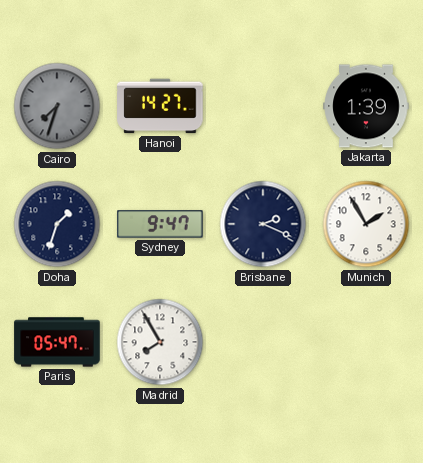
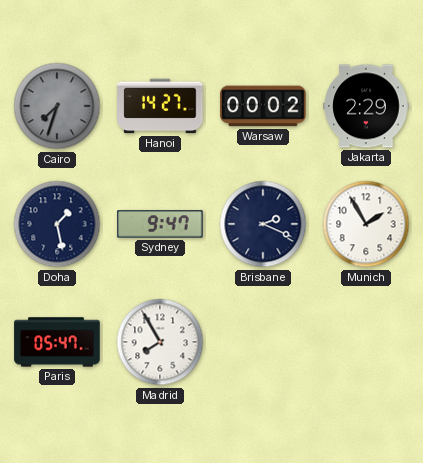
Warsaw: none -> 00:02 (263, 106)
Jakarta: 1:39 -> 2:29 (366, 106)
Doha: 1:33 -> 1:28 (57, 224)
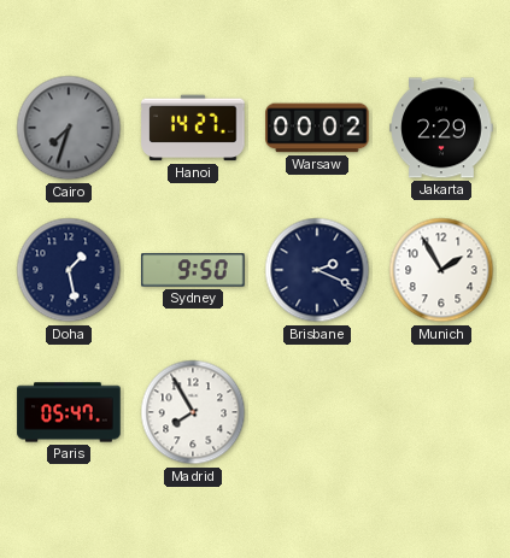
Sydney: 9:47 -> 9:50 (193, 270)
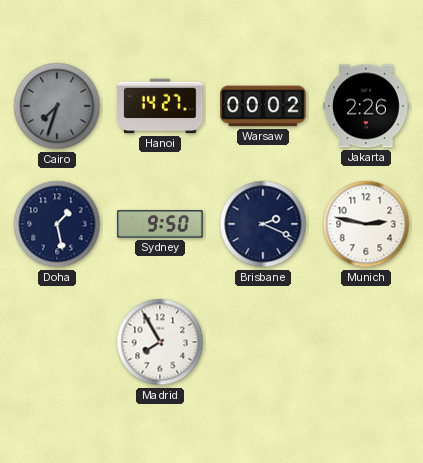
Jakarta: 2:29 -> 2:26 (366, 106)
Munich: 1:55 -> 2:47 (366, 224)
Paris: 05:47 -> none (69, 412)
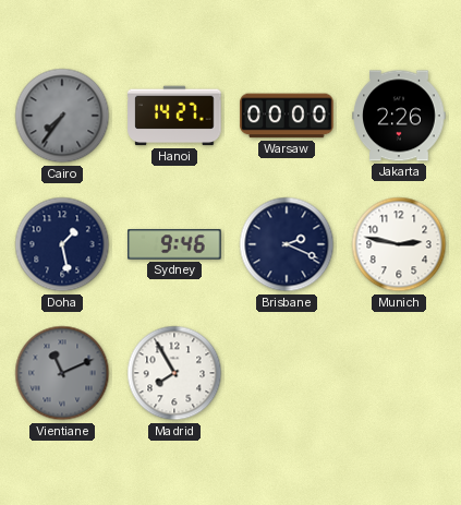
Cairo: 7:33 -> 7:36 (62, 116)
Warsaw: 00:02 -> 00:00 (287, 116)
Sydney: 9:50 -> 9:46 (174, 244)
Vientiane: none -> 11:11 (62, 373)
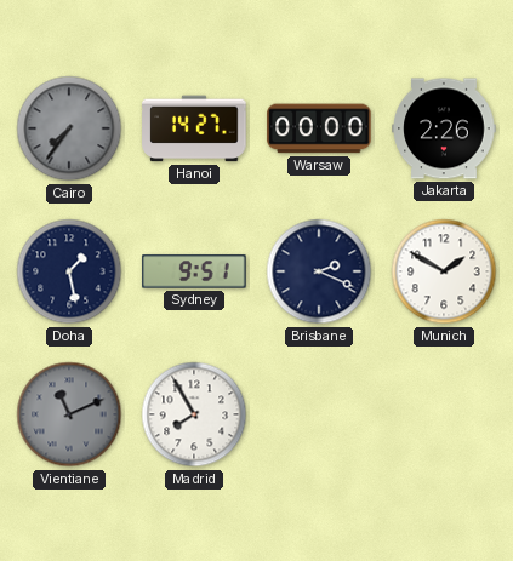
Sydney: 9:46 -> 9:51 (194, 271)
Munich: 2:47 -> 1:50 (444, 271)
